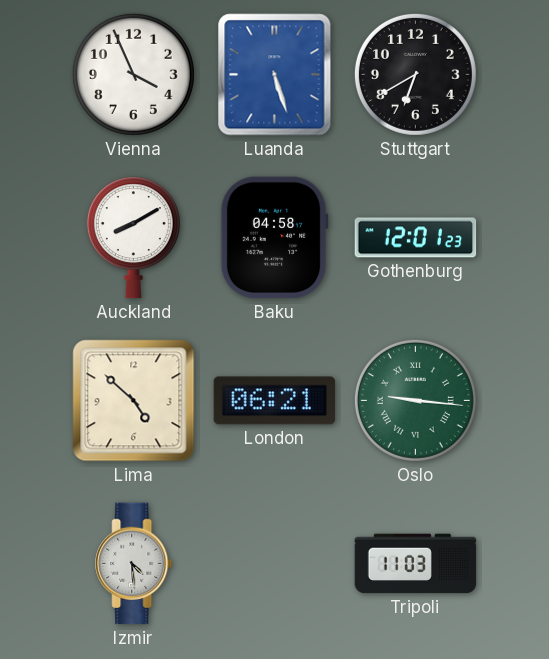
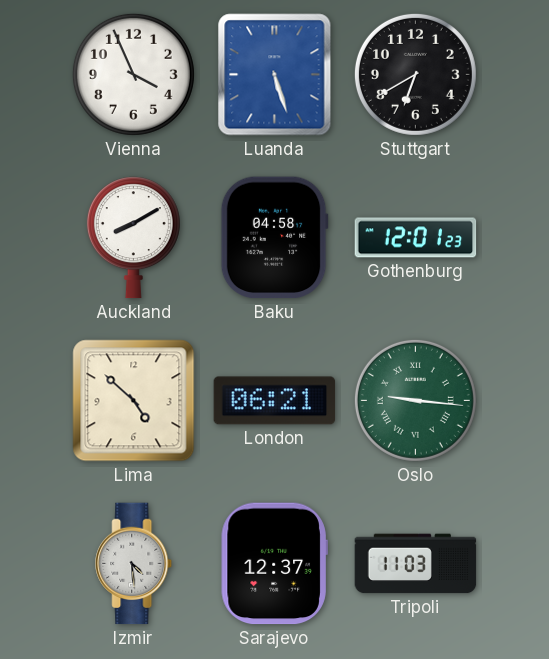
Sarajevo: none -> 12:37 (274, 564)
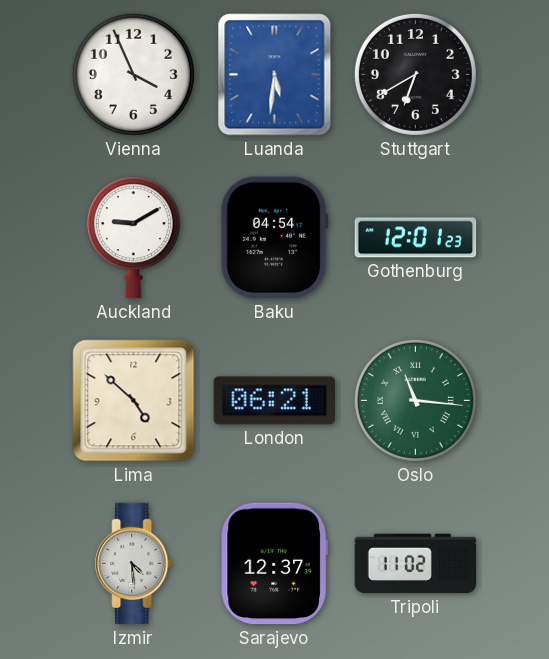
Luanda: 5:27 -> 5:31 (275, 75)
Auckland: 8:10 -> 9:10 (133, 238)
Baku: 04:58 -> 04:54 (274, 238)
Oslo: 9:16 -> 11:16 (415, 400)
Tripoli: 11:03 -> 11:02 (416, 564)
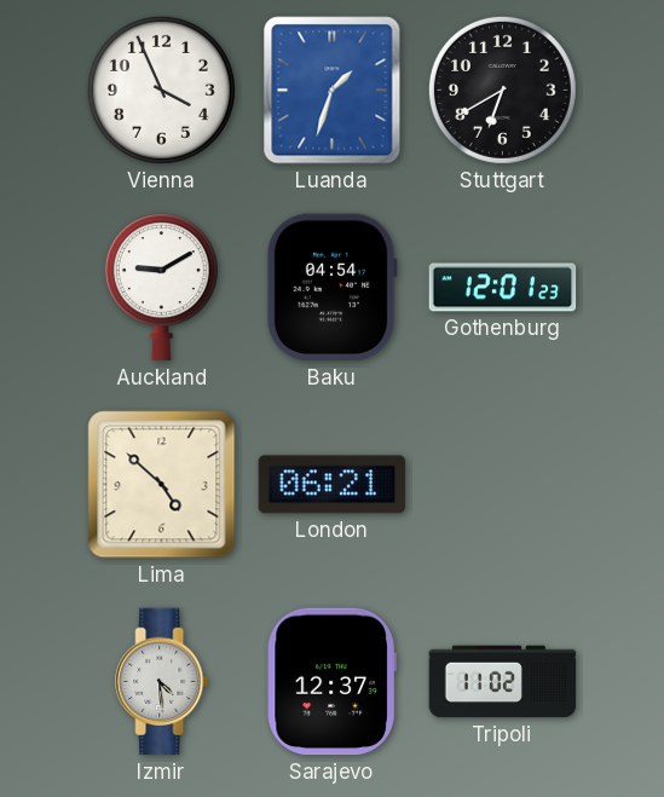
Luanda: 5:31 -> 1:33 (333, 91)
Oslo: 11:16 -> none (415, 400)
